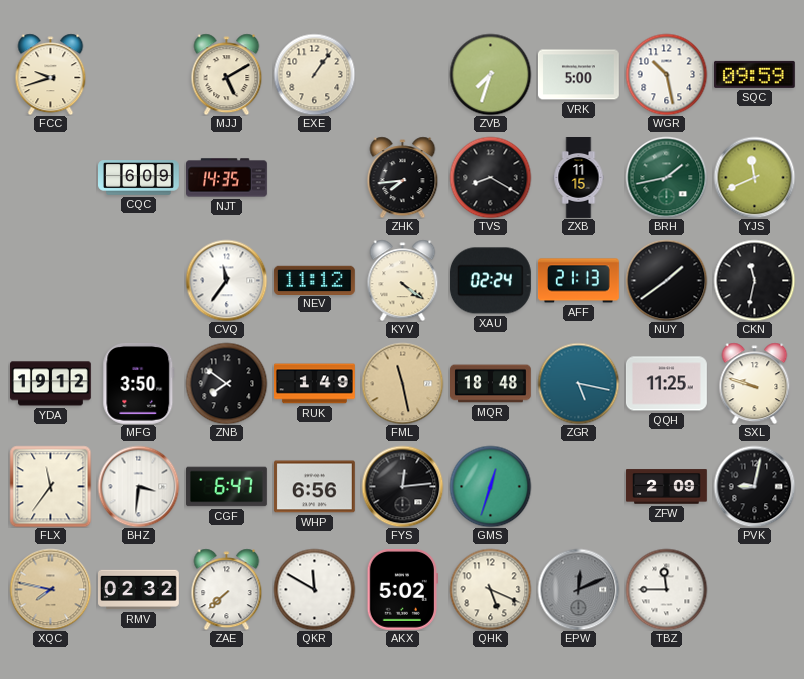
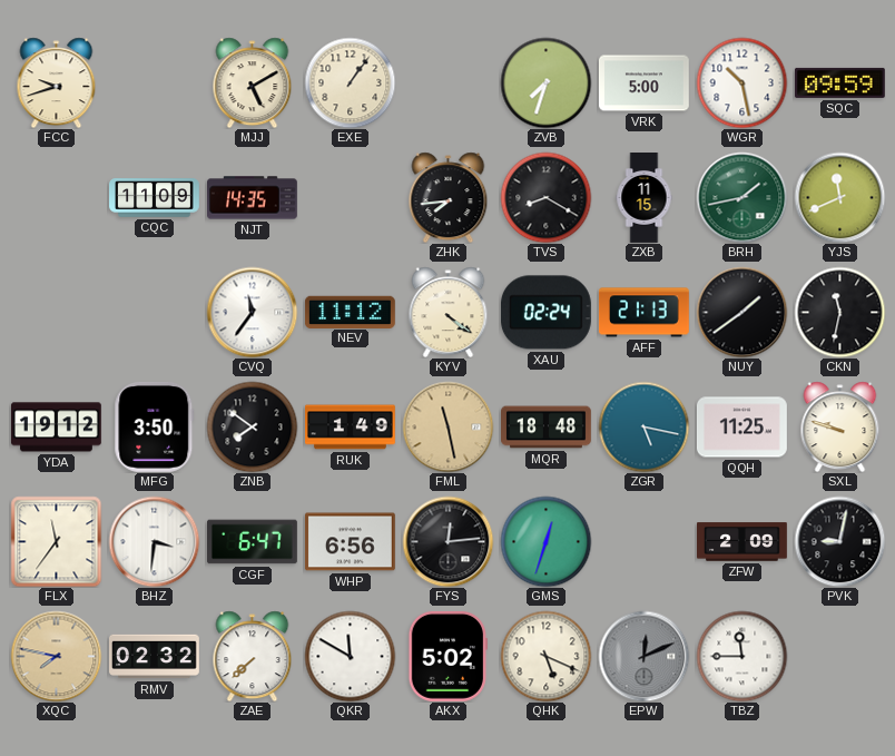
CQC: 6:09 -> 11:09 (155, 198)
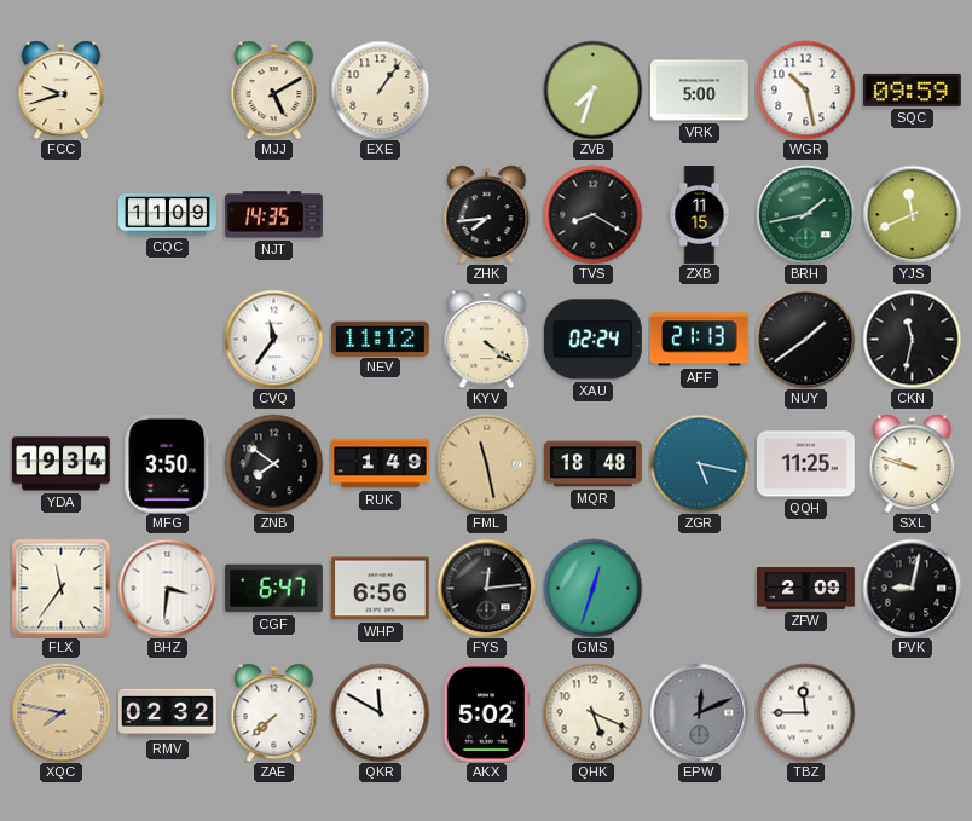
YDA: 19:12 -> 19:34 (60, 464)
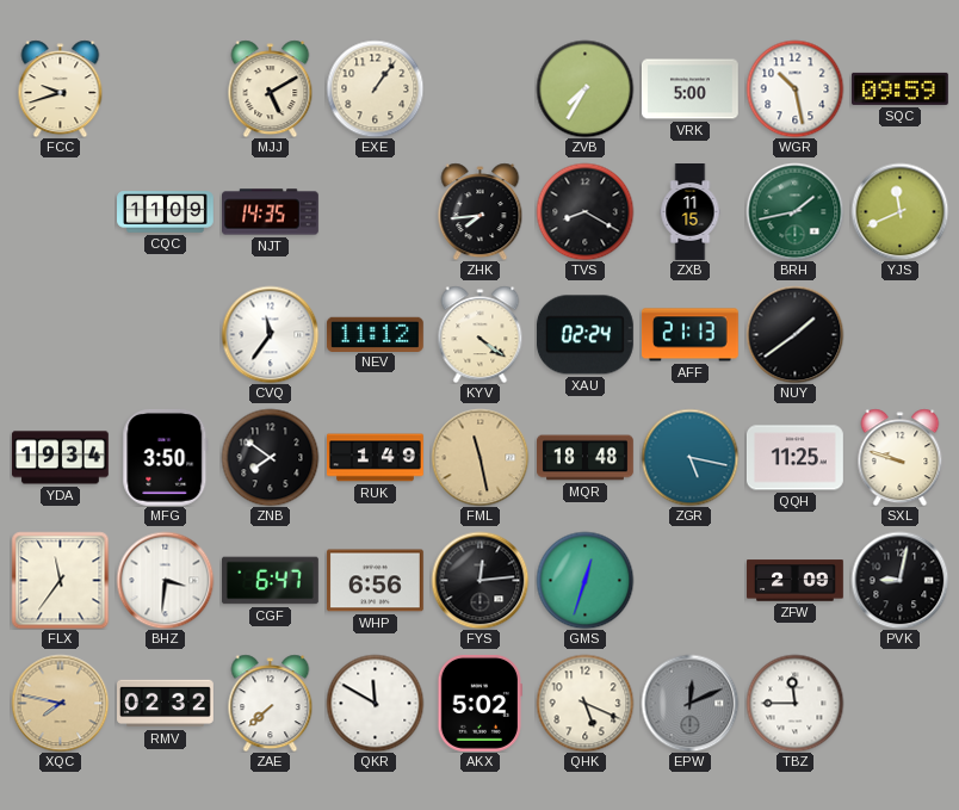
ZVB: 7:33 -> 7:35 (584, 88)
CKN: 11:32 -> none (912, 339)
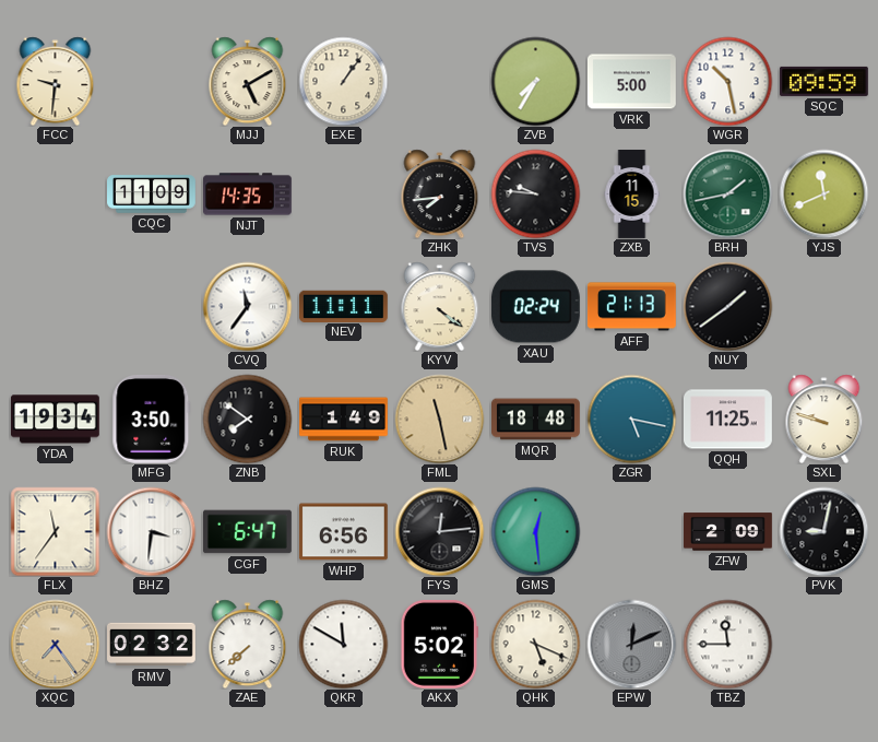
FCC: 9:42 -> 9:31 (56, 81)
TVS: 8:20 -> 9:46 (535, 193)
NEV: 11:12 -> 11:11 (343, 306)
GMS: 12:33 -> 12:29 (535, 531)
XQC: 7:47 -> 7:24 (55, 644)
